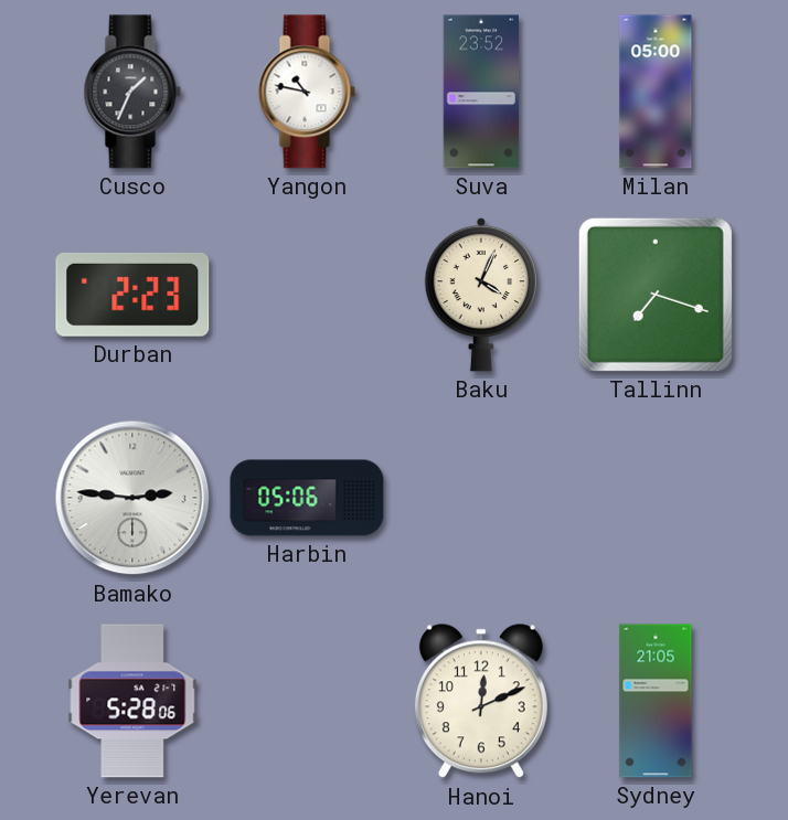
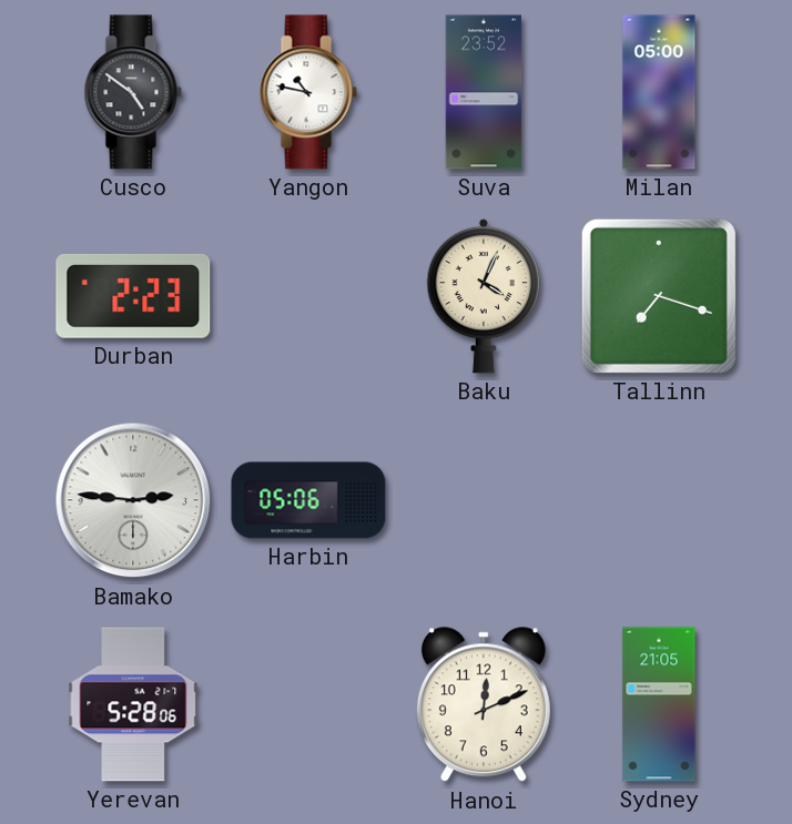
Cusco: 1:34 -> 4:51 (133, 92)
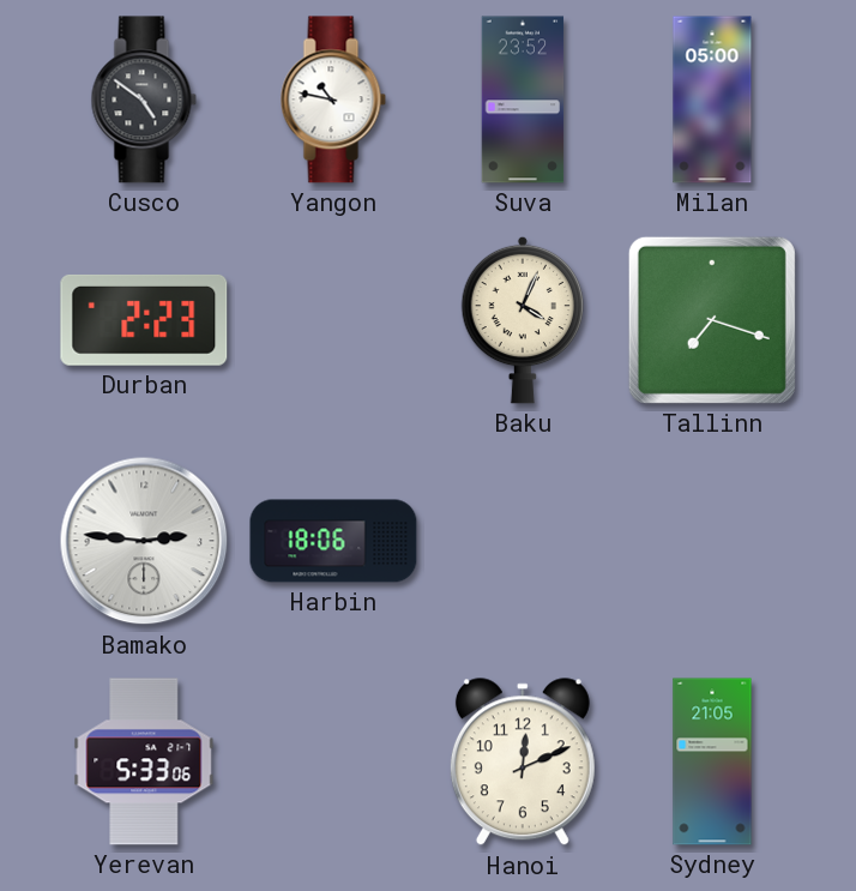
Harbin: 05:06 -> 18:06 (333, 541)
Yerevan: 5:28 -> 5:33 (144, 761)
